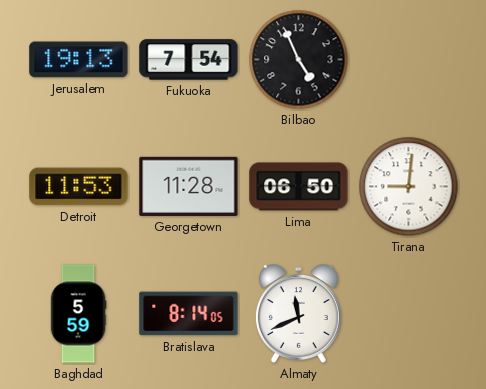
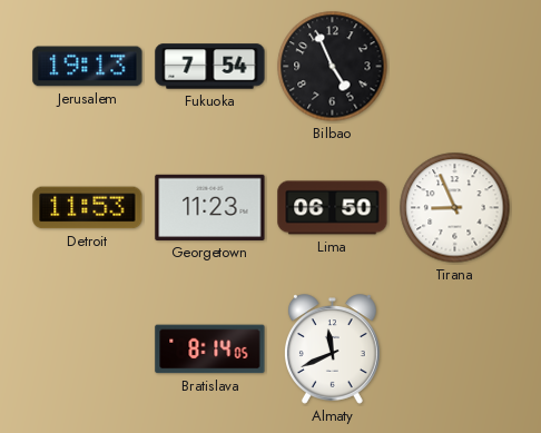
Georgetown: 11:28 -> 11:23 (210, 207)
Tirana: 9:01 -> 8:56 (455, 208)
Baghdad: 5:59 -> none (78, 314)
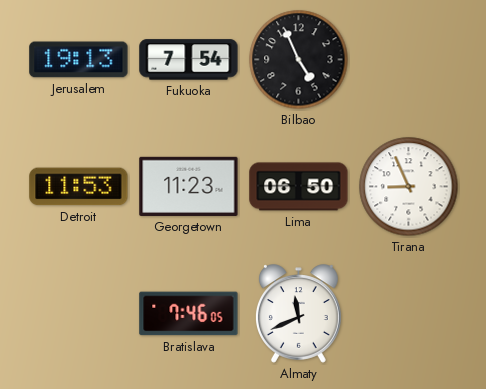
Bratislava: 8:14 -> 7:46 (189, 314)
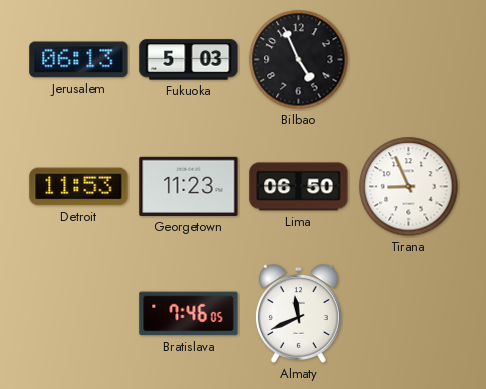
Jerusalem: 19:13 -> 06:13 (79, 60)
Fukuoka: 7:54 -> 5:03 (189, 60)
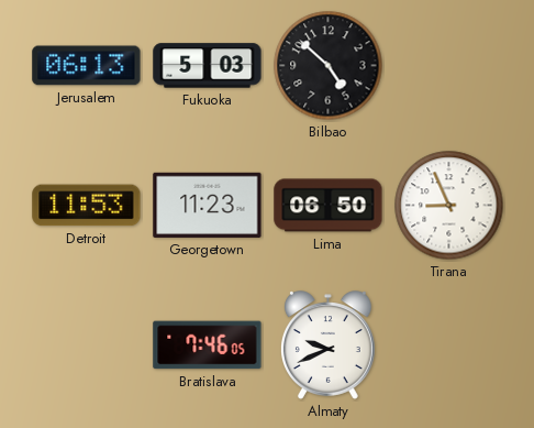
Bilbao: 4:56 -> 4:52 (329, 66)
Almaty: 11:41 -> 9:41 (327, 345)
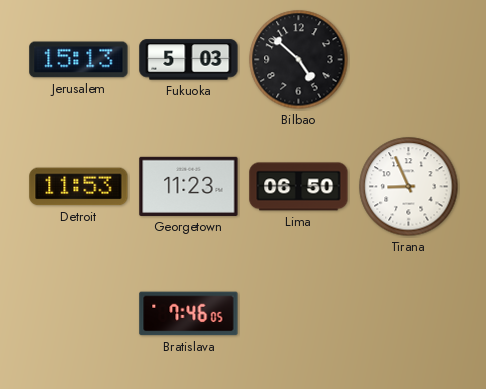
Jerusalem: 06:13 -> 15:13 (79, 60)
Almaty: 9:41 -> none (327, 345)
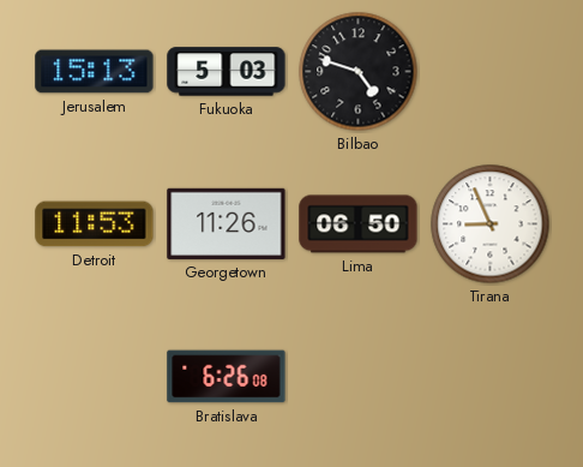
Bilbao: 4:52 -> 4:48 (359, 72)
Georgetown: 11:23 -> 11:26 (227, 223)
Bratislava: 7:46 -> 6:26 (227, 377)
